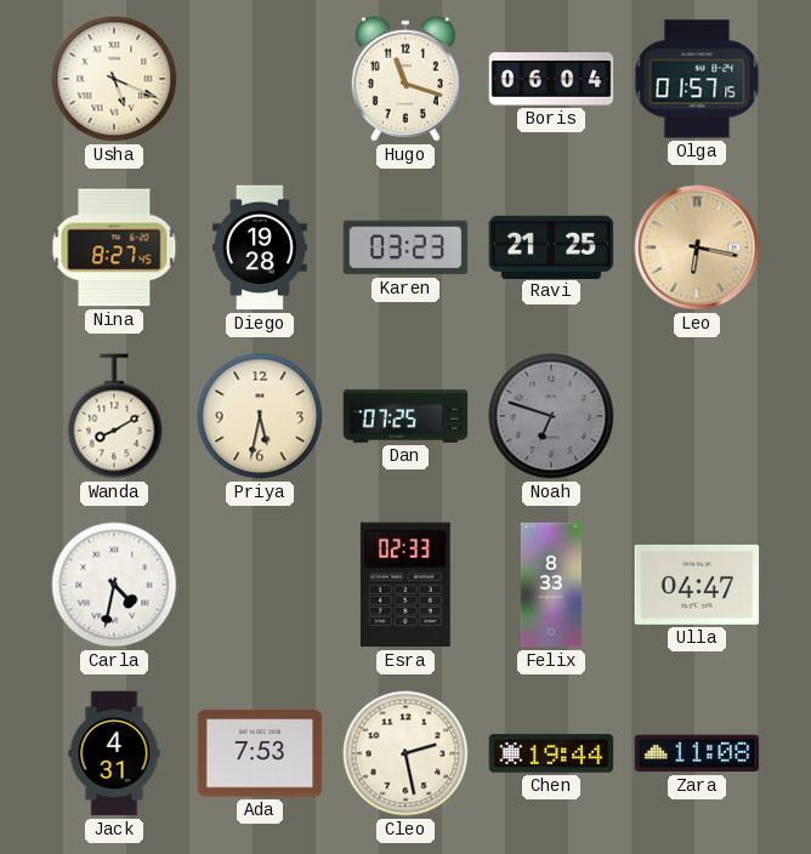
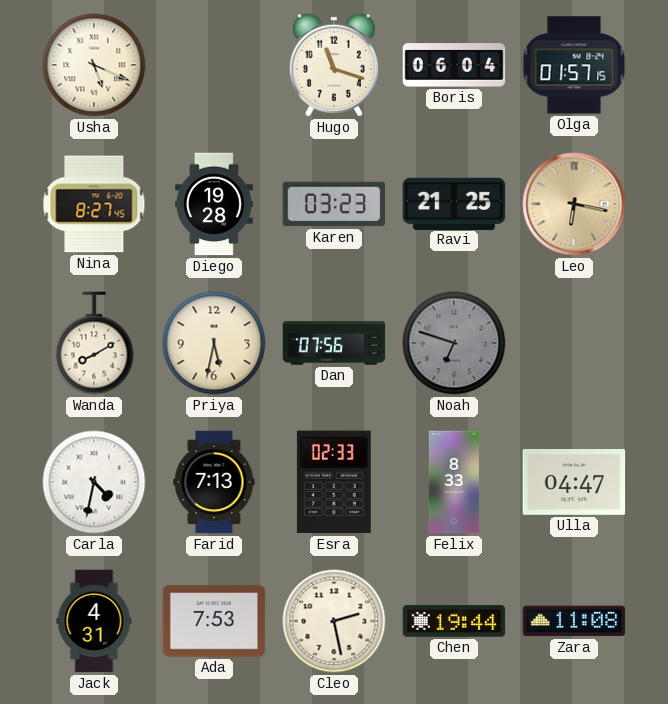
Dan: 07:25 -> 07:56 (334, 343)
Farid: none -> 7:13 (214, 482)
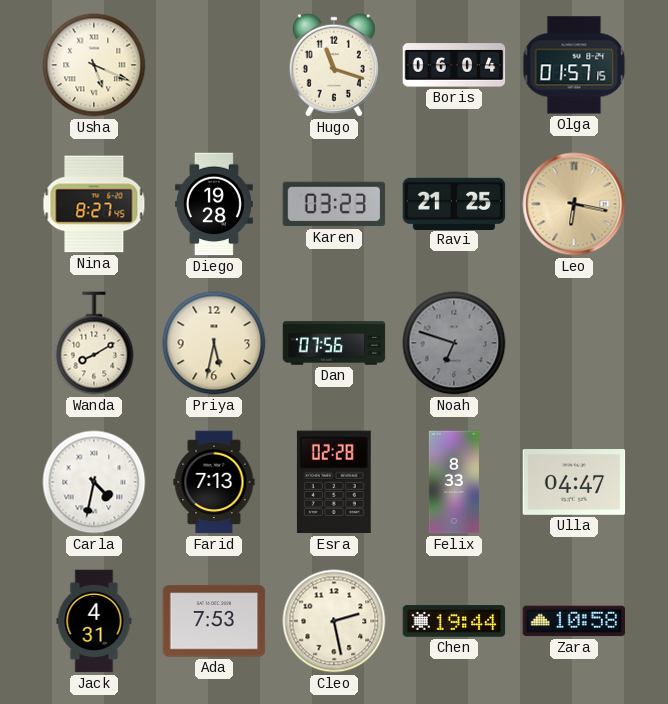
Esra: 02:33 -> 02:28 (334, 482)
Zara: 11:08 -> 10:58 (574, 621)
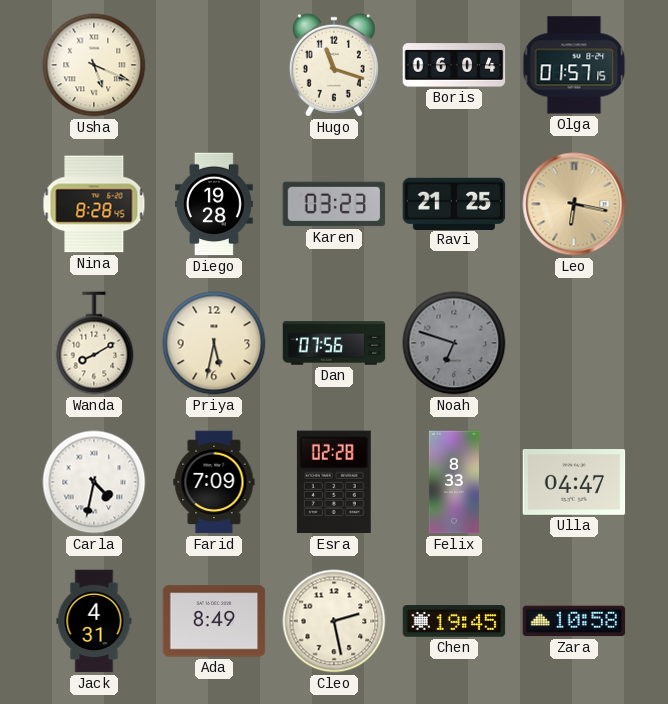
Nina: 8:27 -> 8:28 (94, 204)
Farid: 7:13 -> 7:09 (214, 482)
Ada: 7:53 -> 8:49 (214, 621)
Chen: 19:44 -> 19:45 (454, 621)
